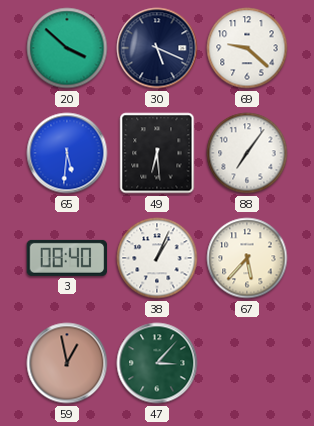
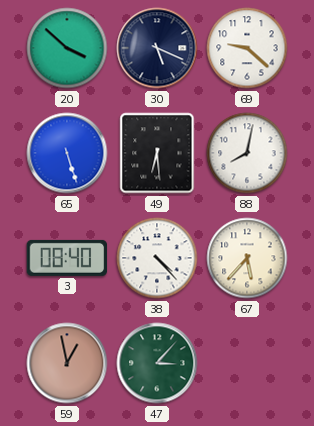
65: 5:31 -> 5:27 (67, 153)
88: 7:06 -> 8:02 (247, 153)
38: 1:04 -> 4:23 (157, 258)
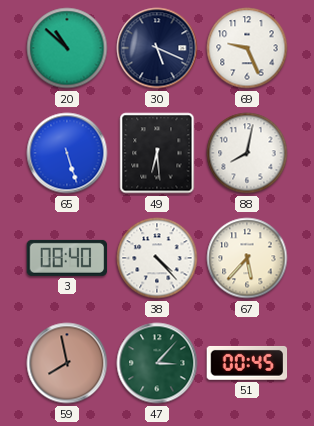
20: 3:52 -> 10:52 (67, 48)
69: 9:22 -> 9:26 (247, 48)
59: 12:58 -> 7:58 (67, 363)
51: none -> 00:45 (247, 363)
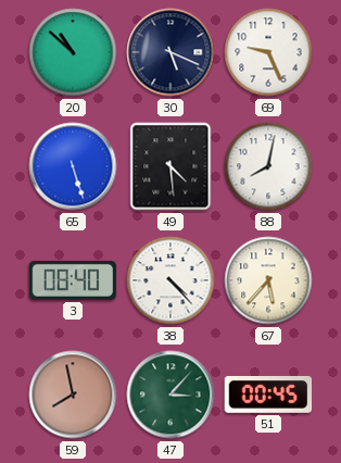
49: 6:29 -> 4:29 (171, 166)
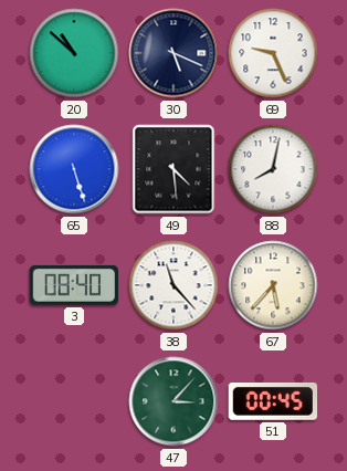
38: 4:23 -> 11:23 (173, 285)
59: 7:58 -> none (73, 395)
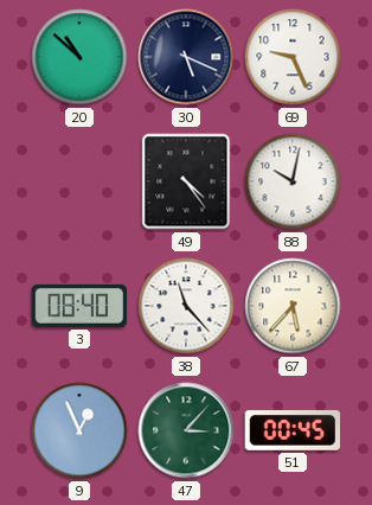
65: 5:27 -> none (74, 169)
49: 4:29 -> 4:24 (186, 181)
88: 8:02 -> 10:02 (293, 181)
9: none -> 12:56 (79, 430)
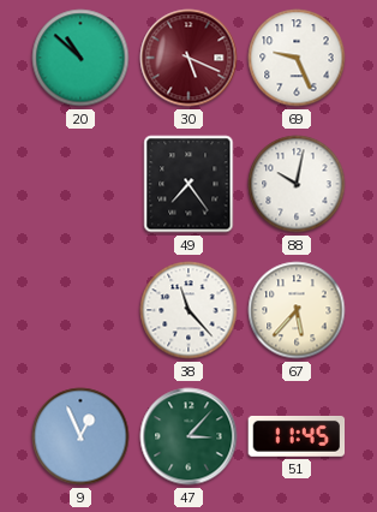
30 dial: navy -> burgundy (188, 58)
49: 4:24 -> 7:24 (188, 184)
3: 08:40 -> none (79, 306)
51: 00:45 -> 11:45 (297, 436)
